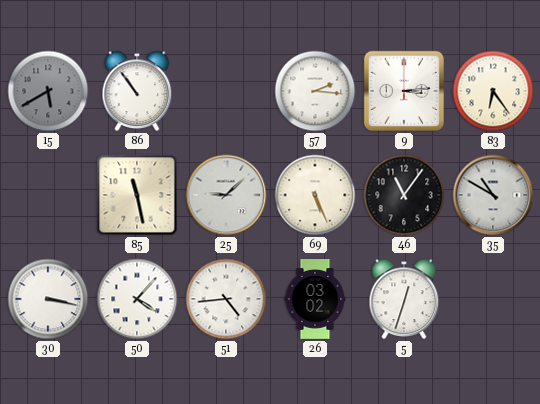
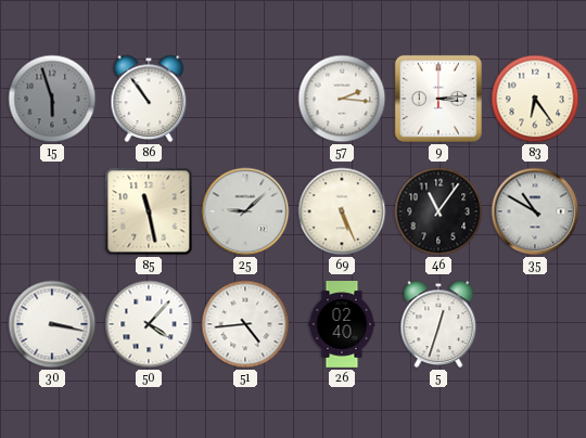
15: 5:40 -> 5:57 (52, 99)
26: 03:02 -> 02:40 (342, 324)
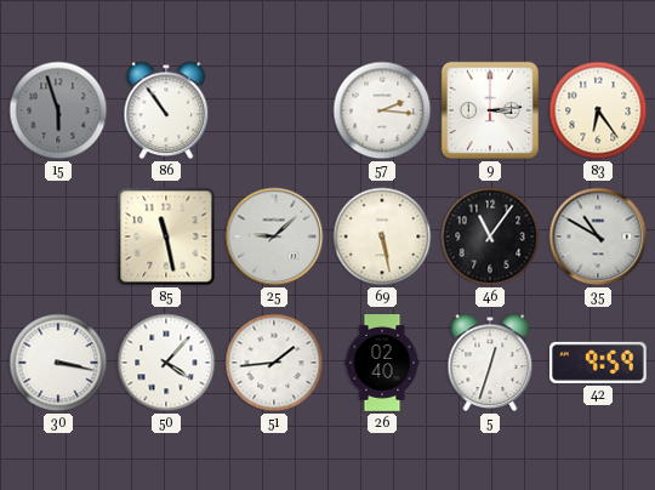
69: 5:26 -> 5:28 (382, 237)
51: 4:44 -> 1:44 (274, 363)
42: none -> 9:59 (598, 363)
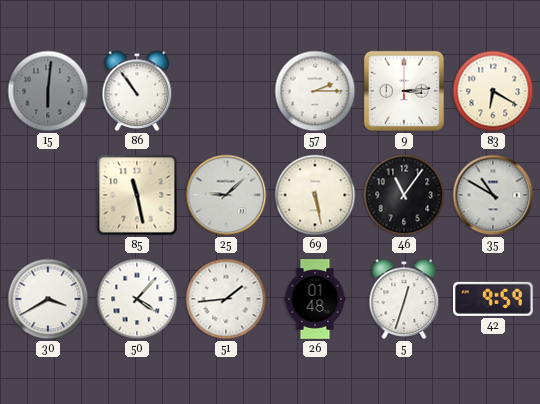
15: 5:57 -> 6:01 (48, 91)
57: 2:16 -> 2:15 (315, 91)
83: 6:24 -> 6:20 (493, 91)
30: 3:17 -> 3:40 (48, 299)
26: 02:40 -> 01:48 (315, 299)
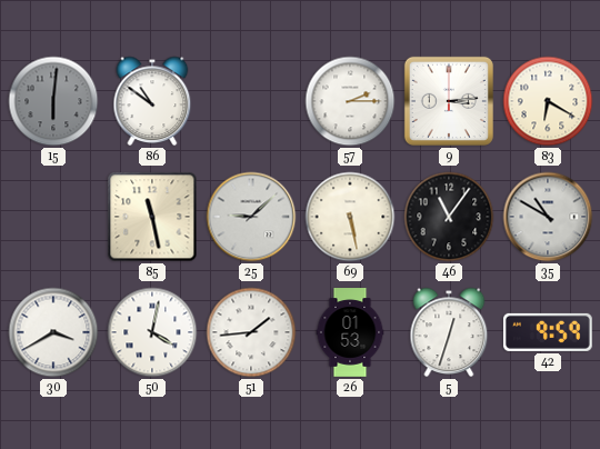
86: 10:54 -> 10:51 (152, 101)
50: 4:07 -> 4:02 (152, 332)
26: 01:48 -> 01:53 (350, 332)
